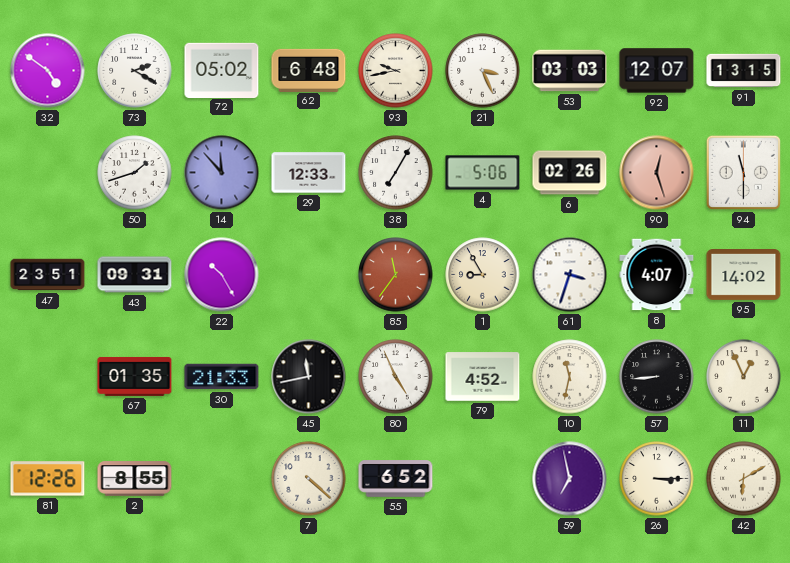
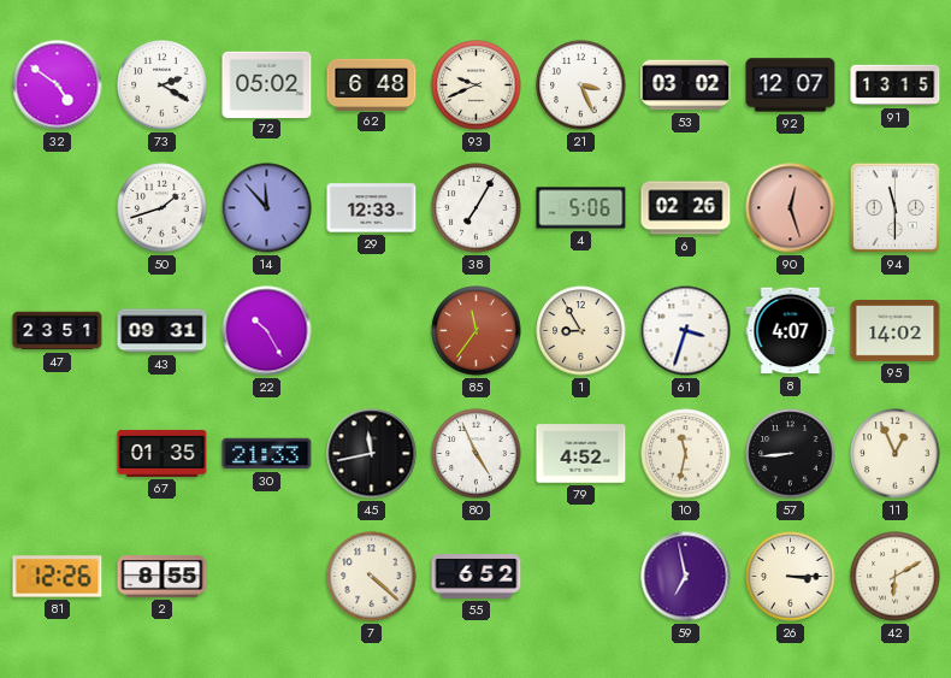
93: 9:43 -> 9:41 (477, 86)
53: 03:03 -> 03:02 (686, 86)
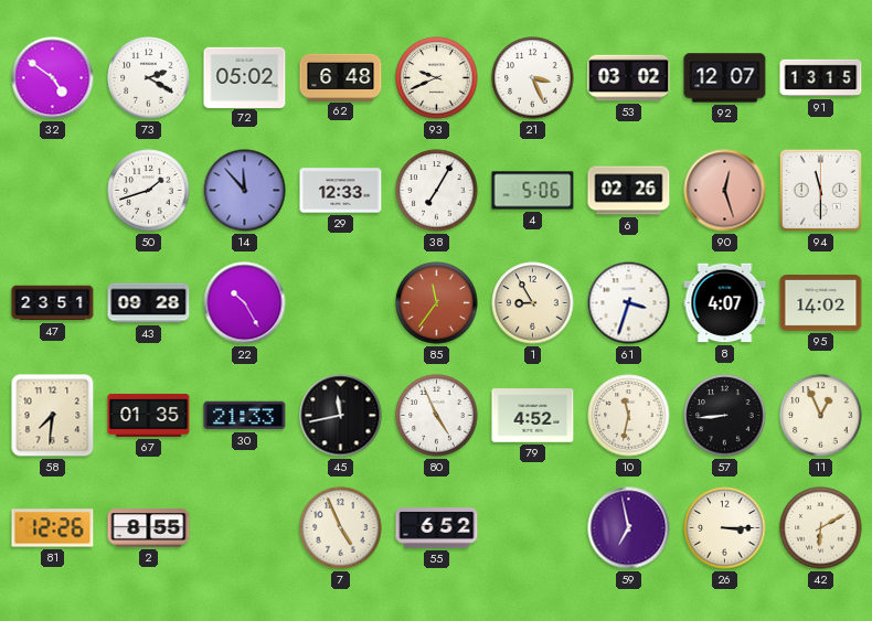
43: 09:31 -> 09:28 (149, 303)
58: none -> 7:31 (53, 416)
7: 4:22 -> 4:56 (341, 528)
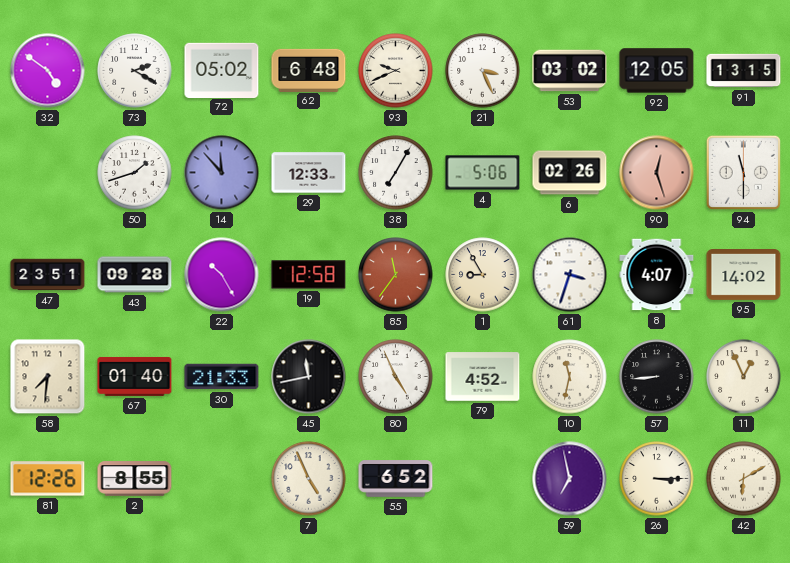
92: 12:07 -> 12:05 (657, 71)
19: none -> 12:58 (309, 275)
67: 01:35 -> 01:40 (135, 376)
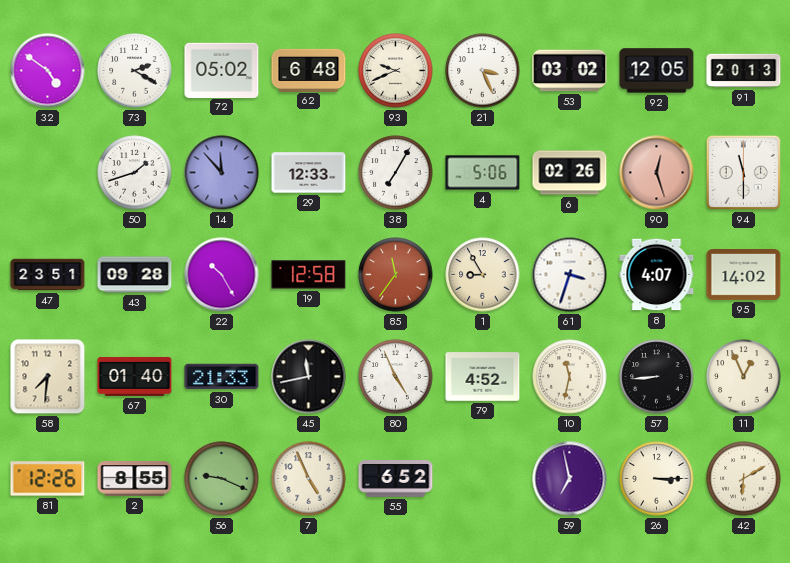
91: 13:15 -> 20:13 (744, 71)
56: none -> 9:19 (222, 479)
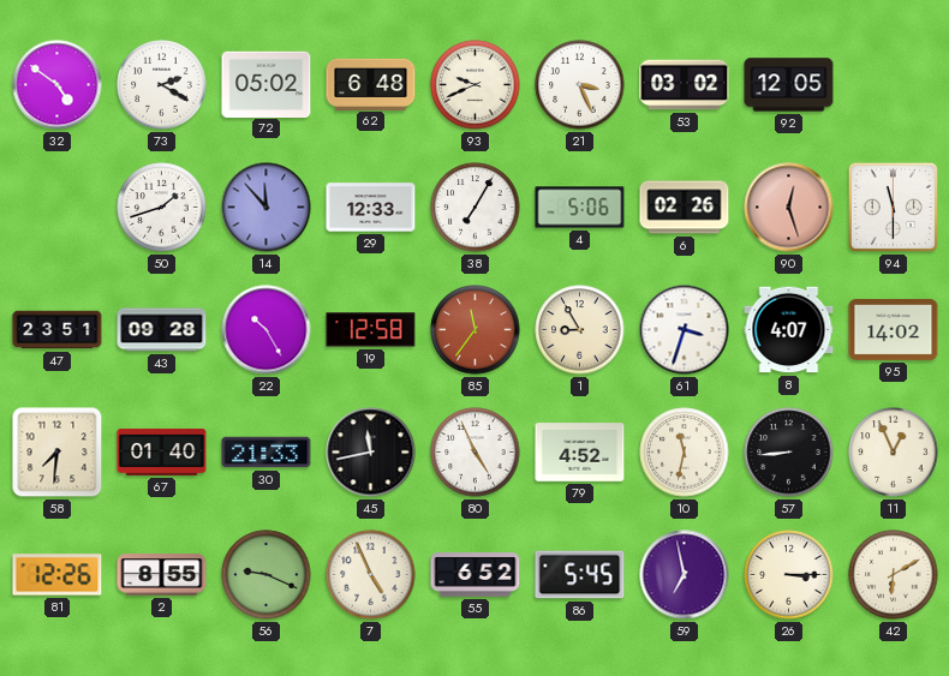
91: 20:13 -> none (744, 71)
86: none -> 5:45 (580, 575)
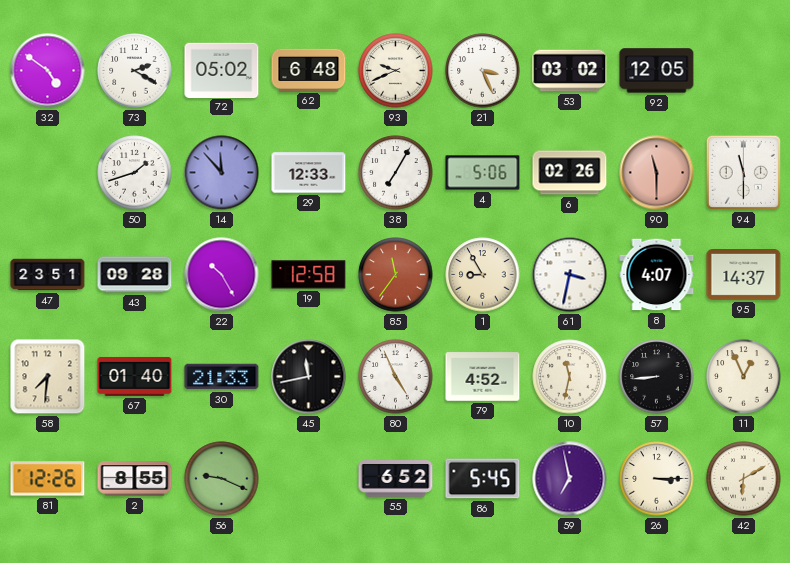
90: 12:27 -> 11:30 (657, 173)
61: 3:33 -> 3:32 (570, 275)
95: 14:02 -> 14:37 (744, 275)
7: 4:56 -> none (371, 575)
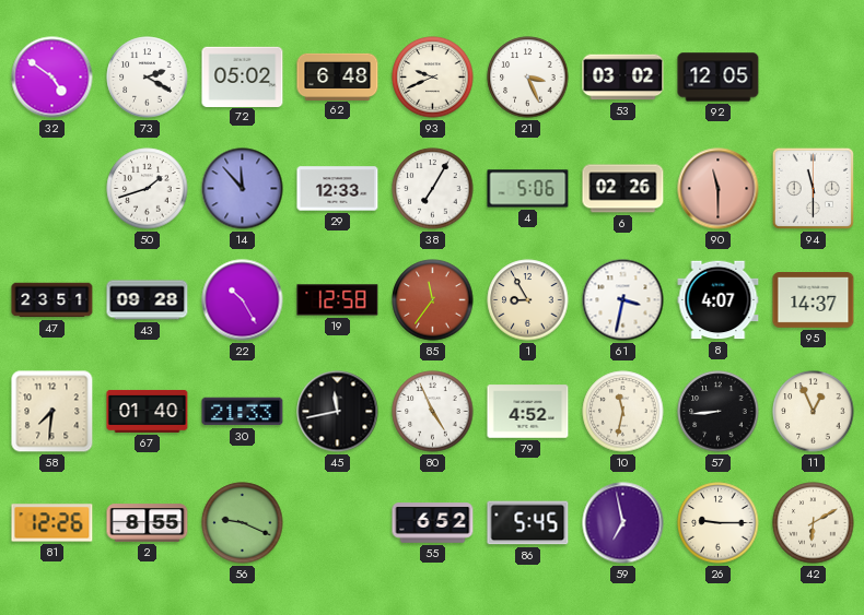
26: 3:15 -> 9:15 (719, 523)
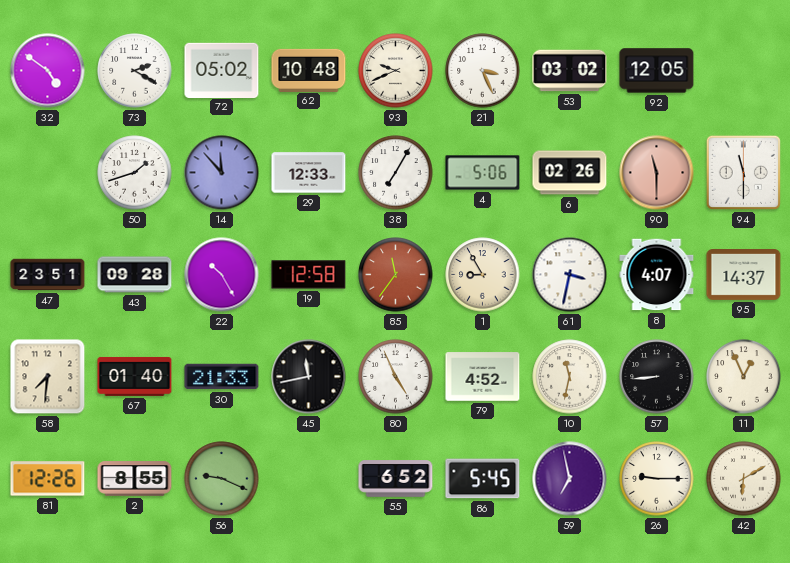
62: 6:48 -> 10:48 (309, 70)
